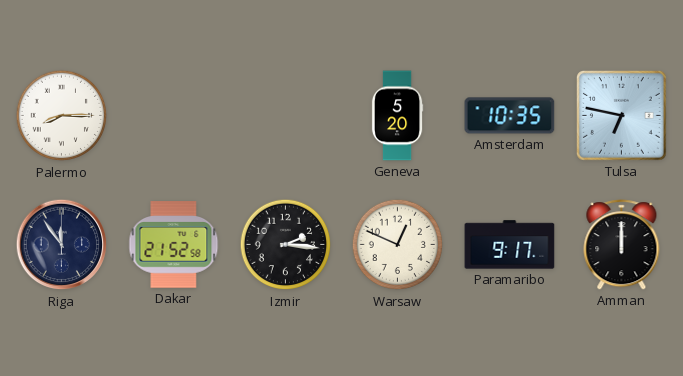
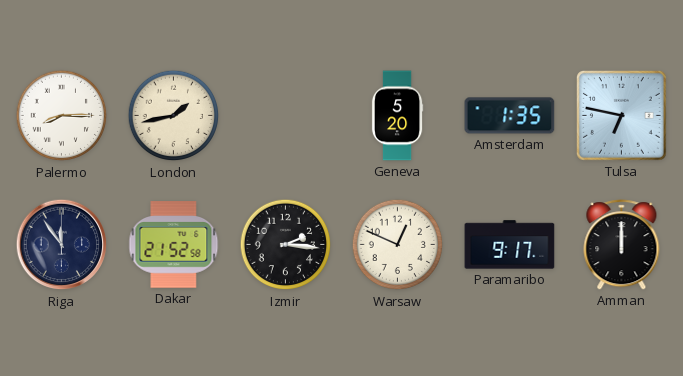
London: none -> 1:43 (174, 116)
Amsterdam: 10:35 -> 1:35 (510, 116)
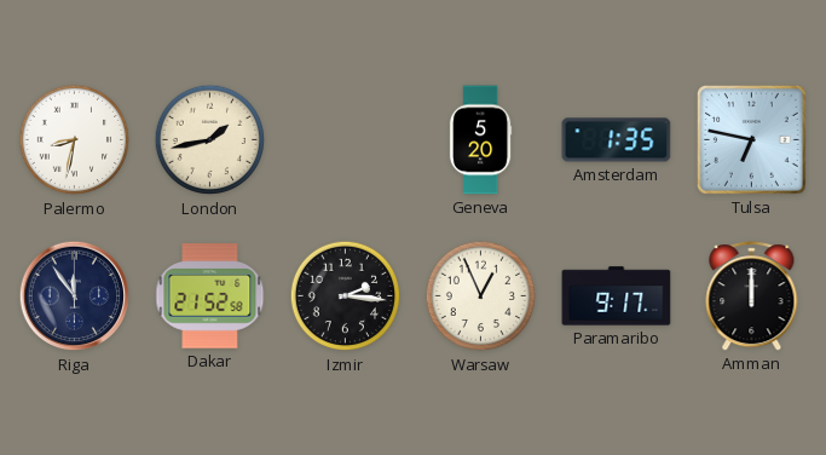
Palermo: 8:15 -> 8:32 (75, 140)
Warsaw: 12:49 -> 12:56 (481, 296)
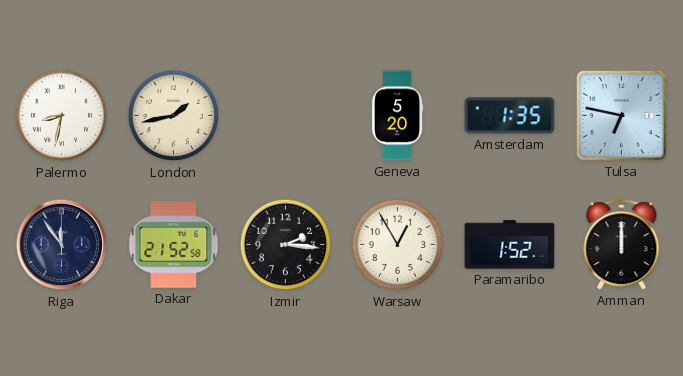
Warsaw: 12:56 -> 12:55 (398, 245)
Paramaribo: 9:17 -> 1:52 (510, 245)
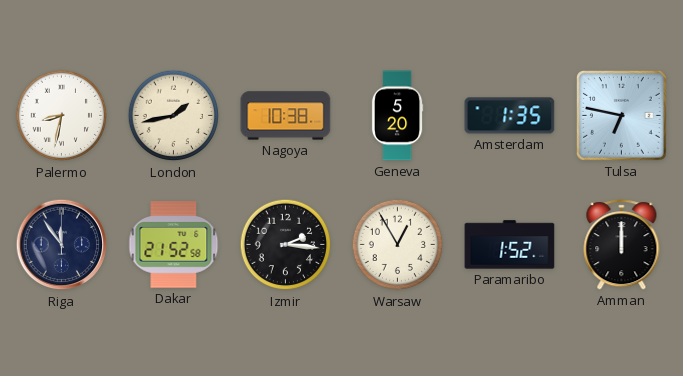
Nagoya: none -> 10:38 (286, 116)
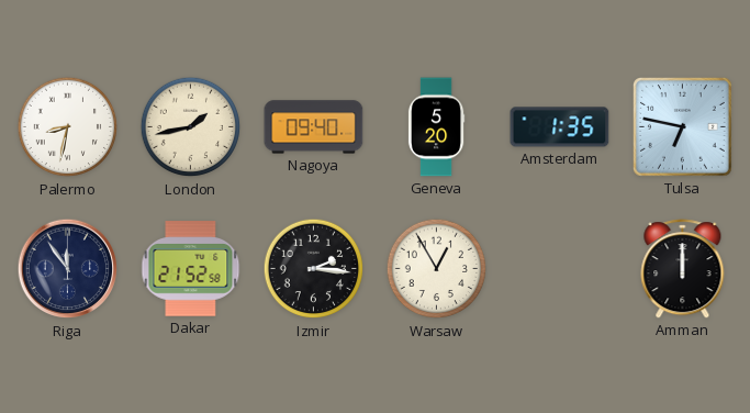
Nagoya: 10:38 -> 09:40 (314, 127)
Paramaribo: 1:52 -> none (510, 245)
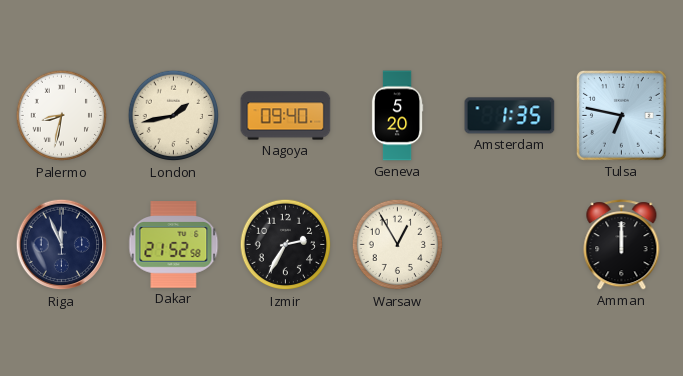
Riga: 11:54 -> 11:56 (62, 245)
Izmir: 2:16 -> 2:35 (286, 245)
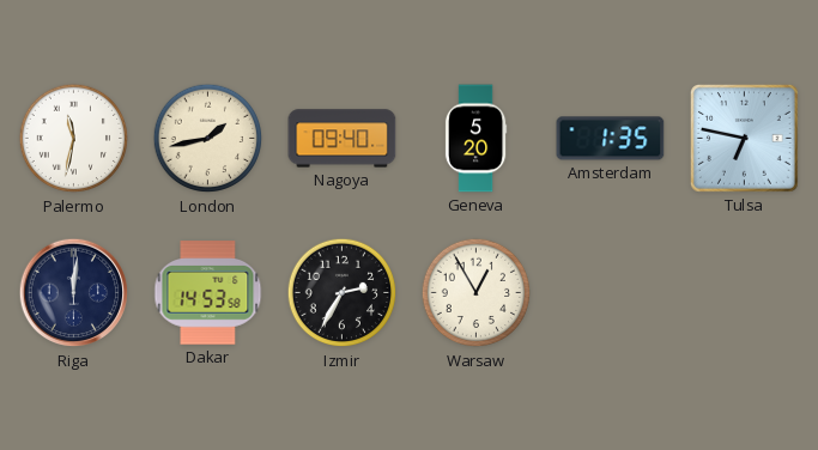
Palermo: 8:32 -> 11:32 (74, 139)
Riga: 11:56 -> 12:01 (74, 293)
Dakar: 21:52 -> 14:53 (208, 293)
Amman: 12:00 -> none (622, 245)
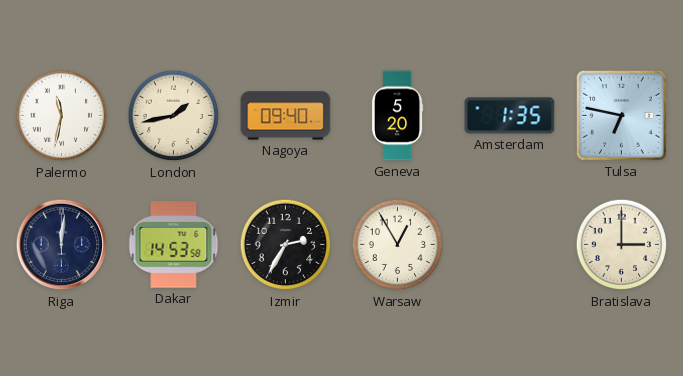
Bratislava: none -> 3:00 (622, 245)
